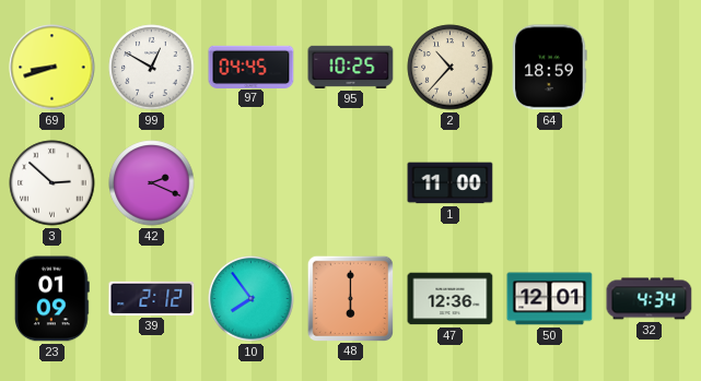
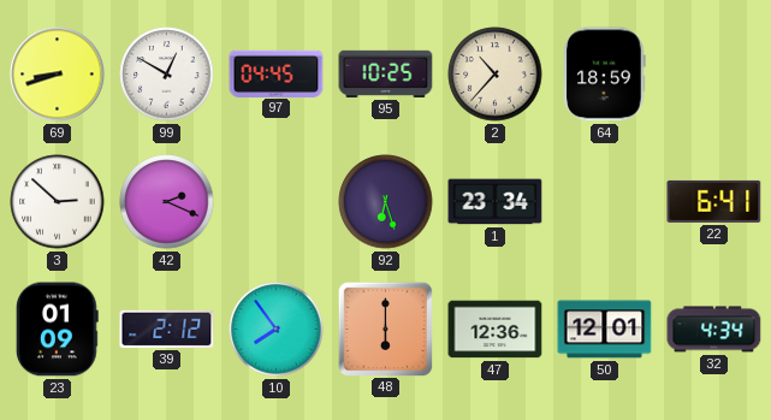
92: none -> 6:27 (386, 202)
1: 11:00 -> 23:34 (496, 202)
22: none -> 6:41 (714, 201)
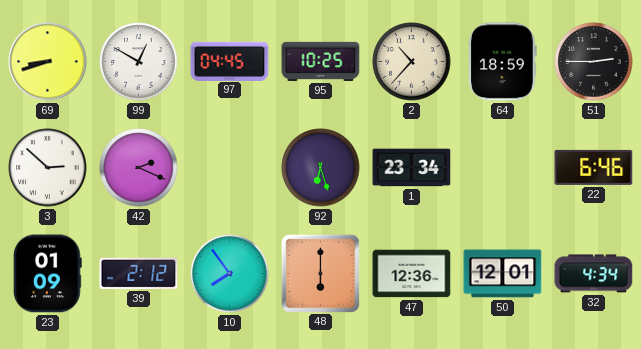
51: none -> 2:45 (594, 62)
22: 6:41 -> 6:46 (594, 167)
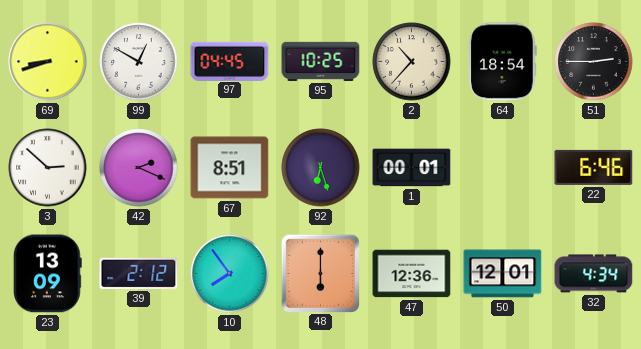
64: 18:59 -> 18:54 (503, 62)
67: none -> 8:51 (230, 168)
1: 23:34 -> 00:01 (412, 168)
23: 01:09 -> 13:09 (47, 274)
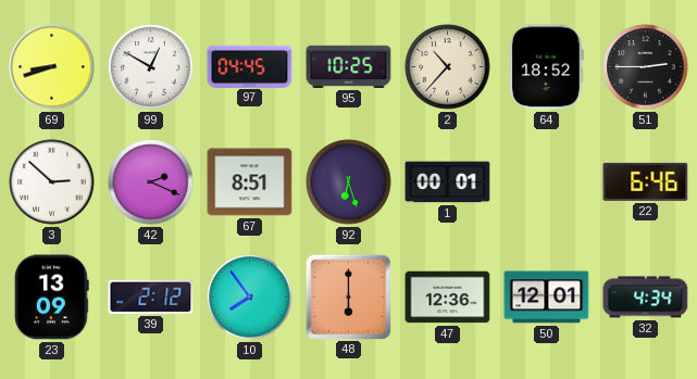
64: 18:54 -> 18:52 (547, 67)
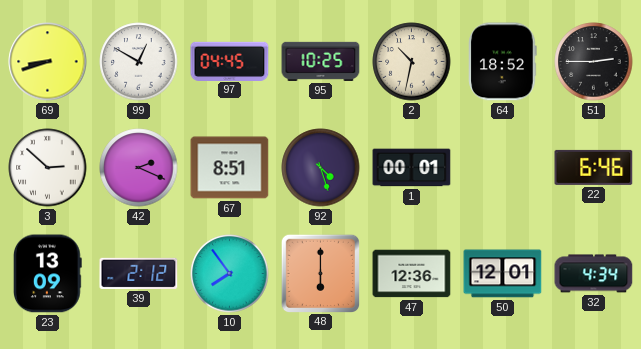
2: 10:37 -> 10:32 (412, 62)
92: 6:27 -> 4:27 (321, 168)
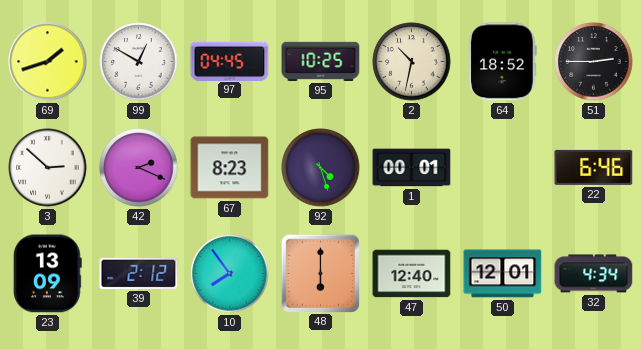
69: 8:42 -> 1:42 (48, 62)
67: 8:51 -> 8:23 (230, 168)
47: 12:36 -> 12:40 (412, 274)
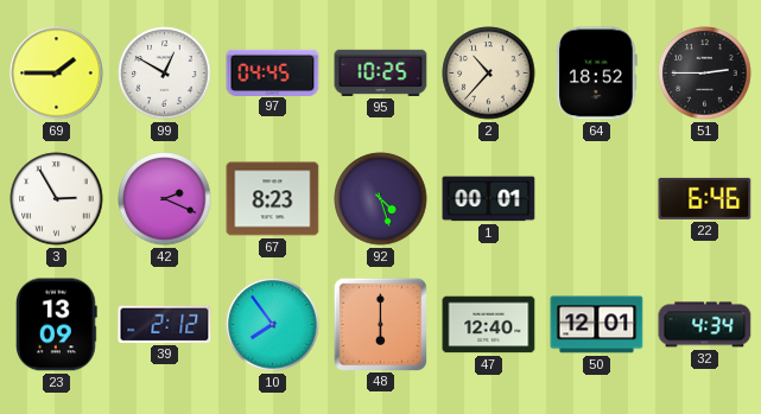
69: 1:42 -> 1:45 (57, 74)
2: 10:32 -> 10:37 (489, 74)
3: 2:52 -> 2:55 (57, 199)
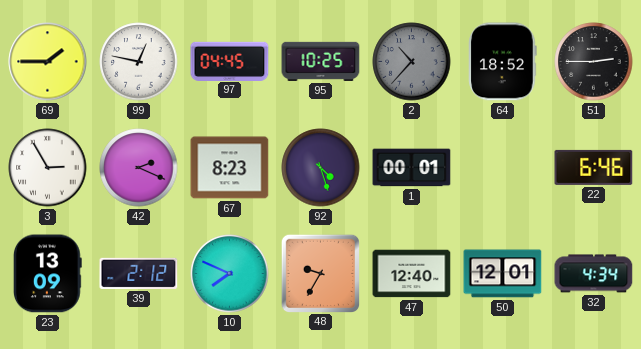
99: 12:50 -> 12:47 (139, 62)
2 dial: cream -> grey (412, 62)
10: 7:54 -> 7:49 (230, 274)
48: 6:00 -> 9:35 (320, 273)
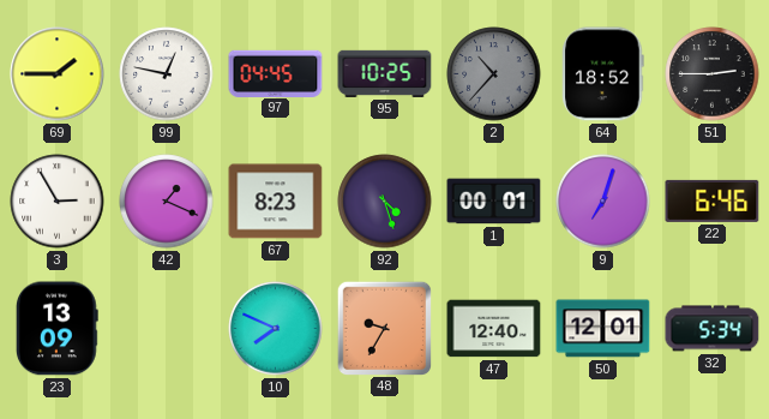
42: 2:19 -> 1:19 (167, 202)
9: none -> 7:03 (603, 202)
39: 2:12 -> none (139, 273)
32: 4:34 -> 5:34 (713, 329)
